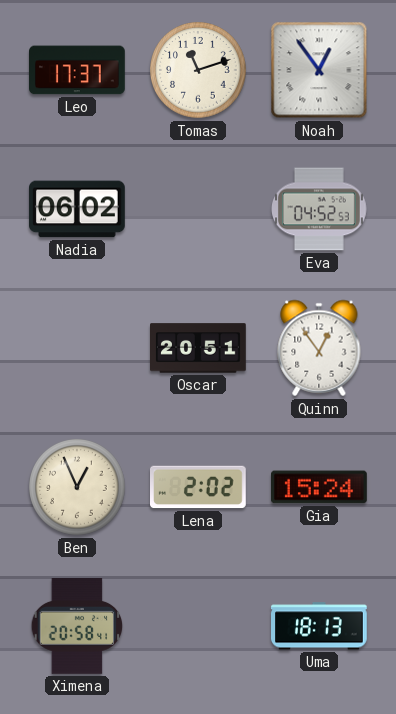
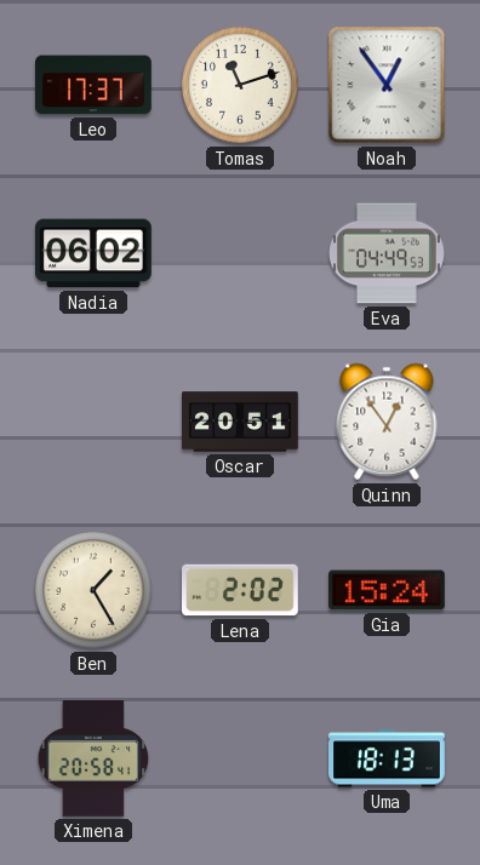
Eva: 04:52 -> 04:49 (388, 253)
Ben: 12:56 -> 1:25 (93, 590)
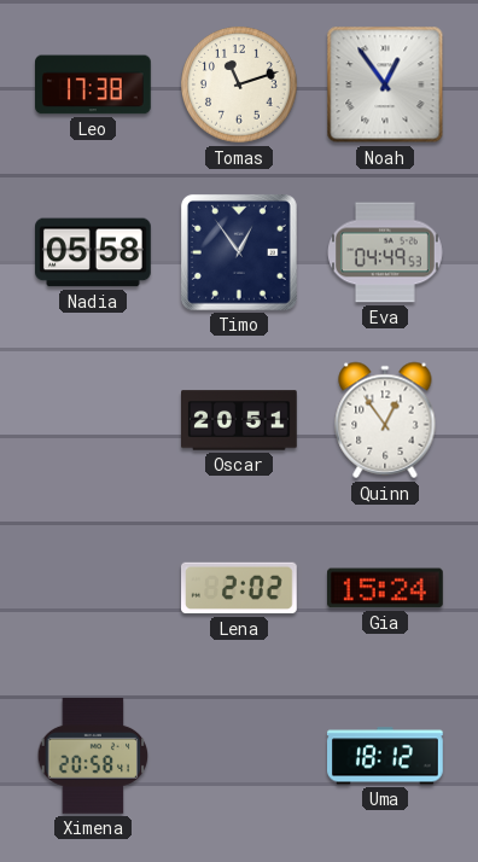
Leo: 17:37 -> 17:38 (94, 85)
Nadia: 06:02 -> 05:58 (94, 252)
Timo: none -> 12:54 (239, 252)
Ben: 1:25 -> none (93, 590)
Uma: 18:13 -> 18:12 (386, 756)
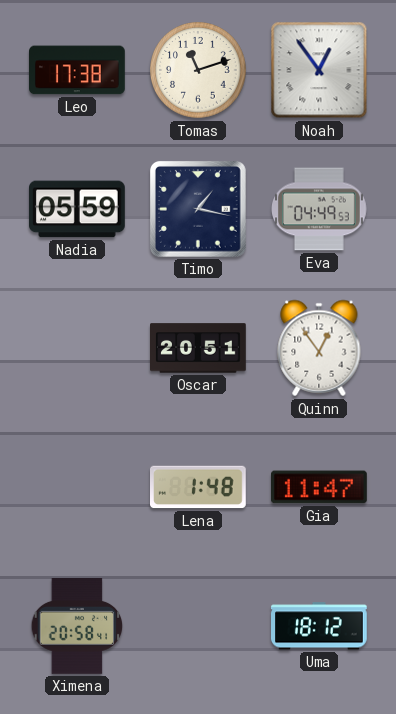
Nadia: 05:58 -> 05:59 (78, 209)
Timo: 12:54 -> 1:17 (198, 209)
Lena: 2:02 -> 1:48 (199, 487)
Gia: 15:24 -> 11:47 (320, 487)
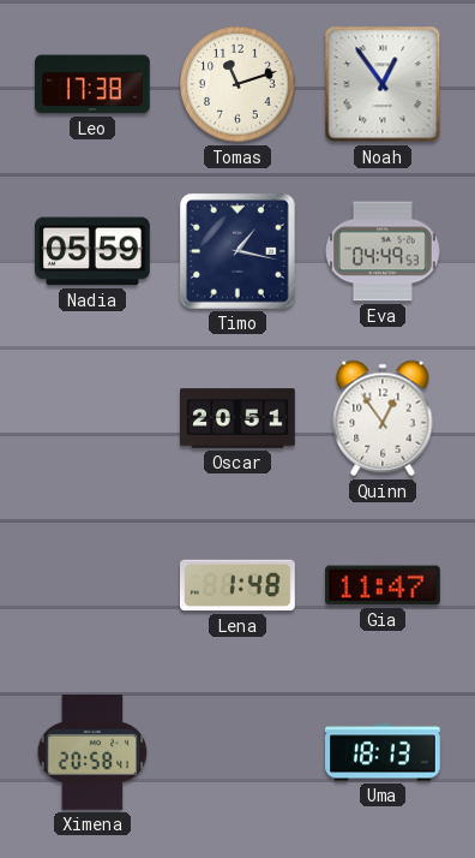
Uma: 18:12 -> 18:13 (384, 752)
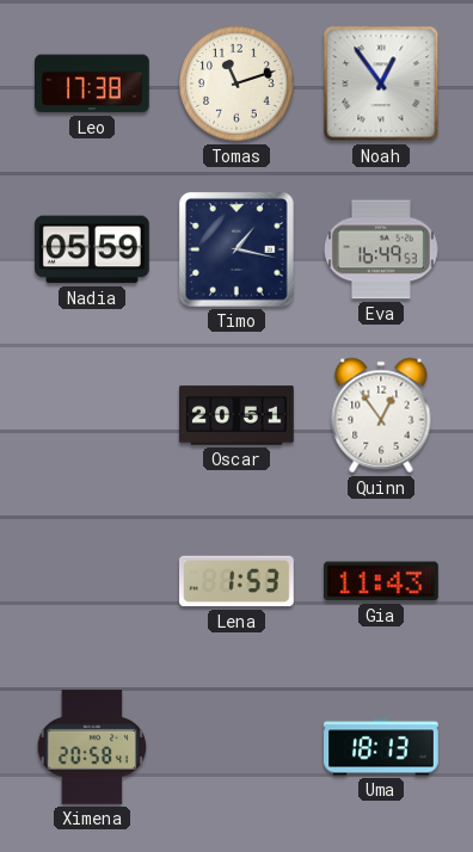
Eva: 04:49 -> 16:49 (382, 249)
Lena: 1:48 -> 1:53 (238, 581)
Gia: 11:47 -> 11:43 (382, 581)
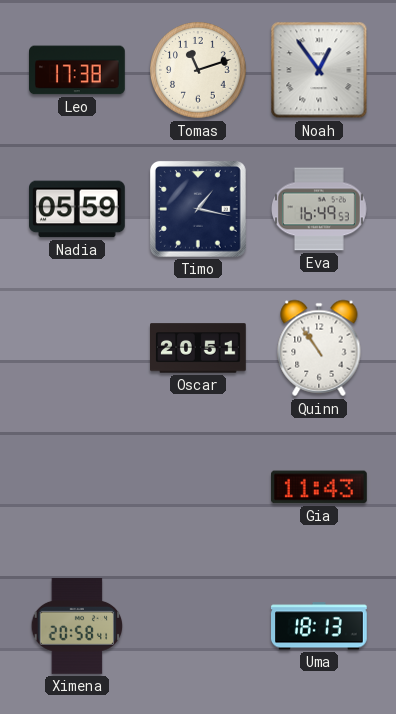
Quinn: 12:54 -> 10:54 (319, 348)
Lena: 1:53 -> none (238, 581)
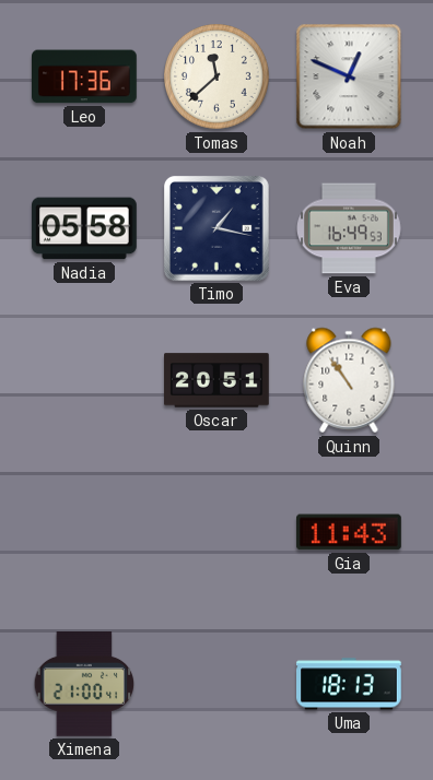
Leo: 17:38 -> 17:36 (85, 76)
Tomas: 11:12 -> 11:38 (216, 76)
Noah: 12:54 -> 12:49 (349, 76)
Nadia: 05:59 -> 05:58 (85, 228)
Ximena: 20:58 -> 21:00 (84, 685)
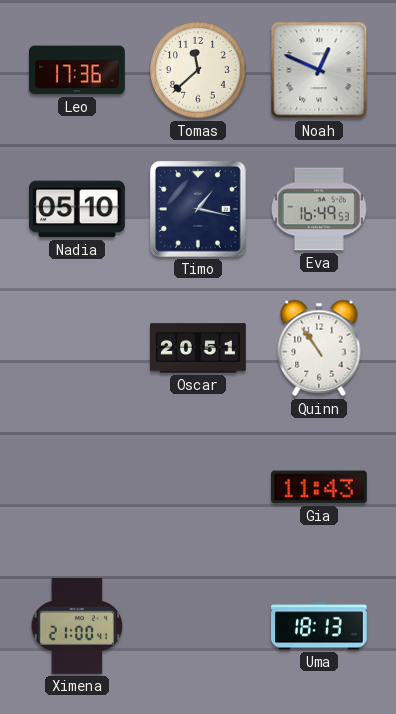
Nadia: 05:58 -> 05:10 (78, 209)
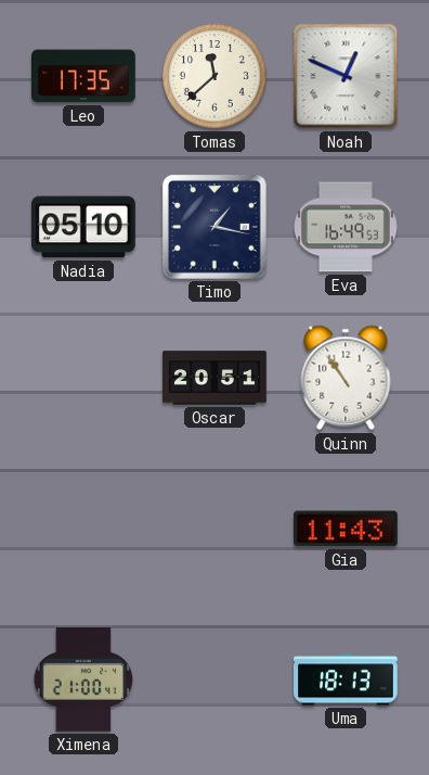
Leo: 17:36 -> 17:35 (84, 76)
